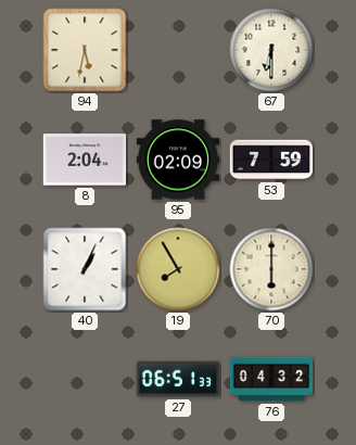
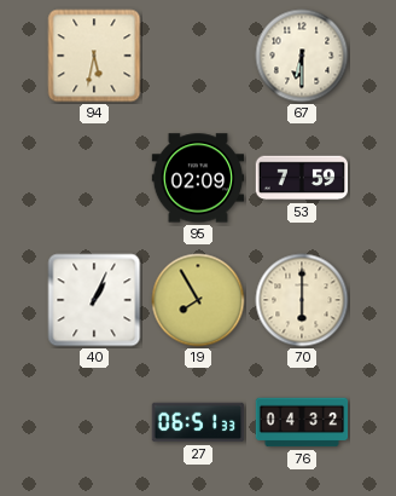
8: 2:04 -> none (85, 160)
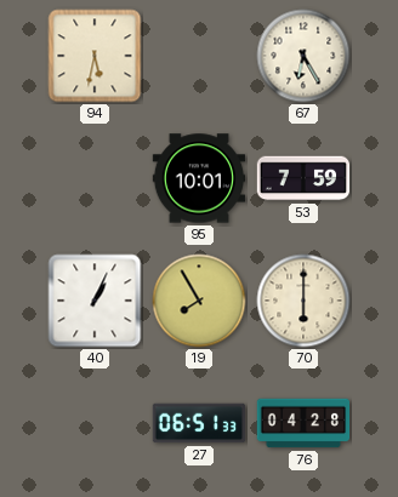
67: 6:30 -> 6:25 (303, 56)
95: 02:09 -> 10:01 (199, 178)
76: 04:32 -> 04:28 (303, 423)
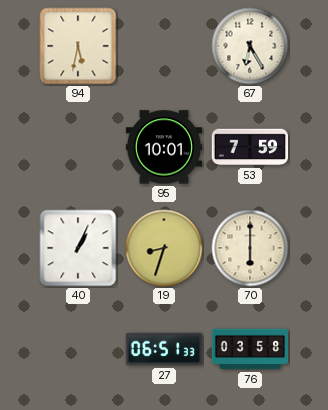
19: 7:55 -> 8:33 (164, 248)
76: 04:28 -> 03:58 (250, 349)
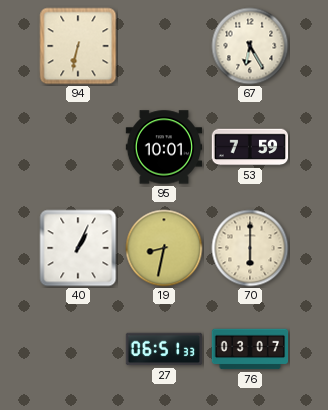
94: 5:32 -> 6:32 (78, 46)
19: 8:33 -> 8:32 (164, 248)
76: 03:58 -> 03:07 (250, 349)
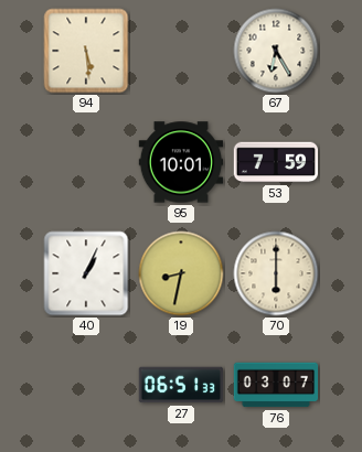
94: 6:32 -> 5:29 (86, 51)
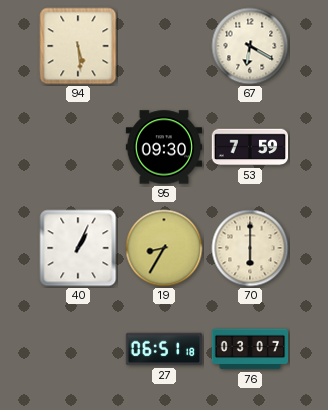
67: 6:25 -> 6:20 (250, 46)
95: 10:01 -> 09:30 (164, 147)
19: 8:32 -> 8:35 (164, 248)
27: 06:51:33 -> 06:51:18 (164, 349)
